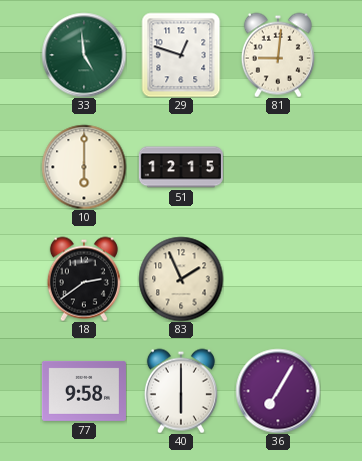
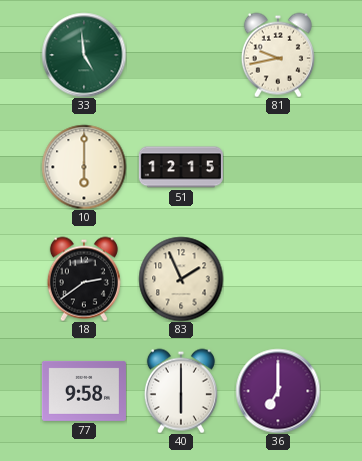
29: 12:48 -> none (181, 55)
81: 9:01 -> 9:43 (278, 55)
36: 7:05 -> 7:00 (278, 391)
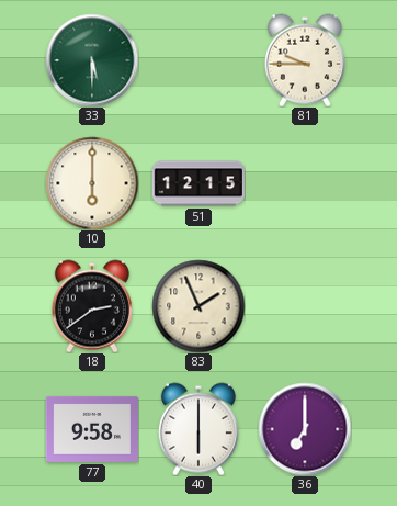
33: 4:59 -> 5:30 (92, 60)
81: 9:43 -> 9:45 (305, 60)
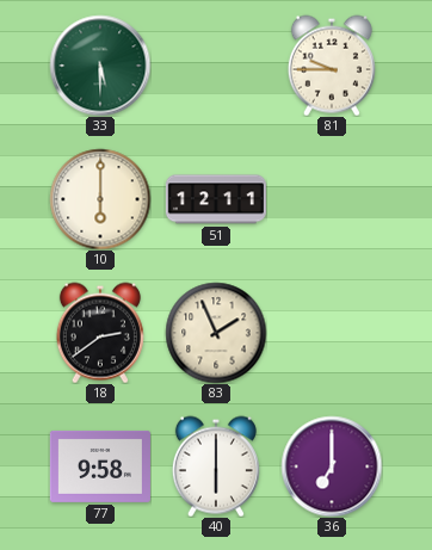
51: 12:15 -> 12:11 (216, 199)
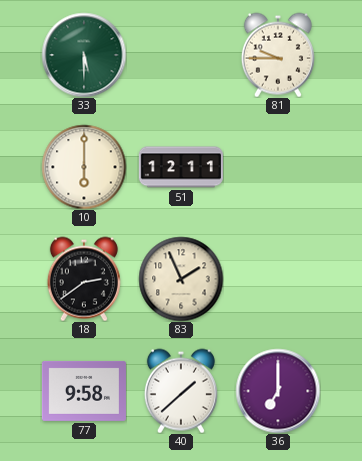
40: 6:00 -> 1:38 (181, 391)
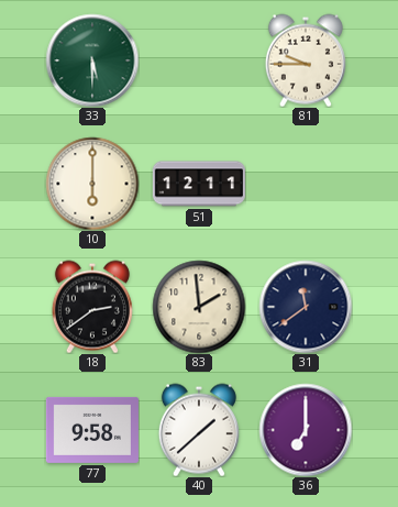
83: 1:56 -> 1:59 (199, 307)
31: none -> 11:39 (306, 307)
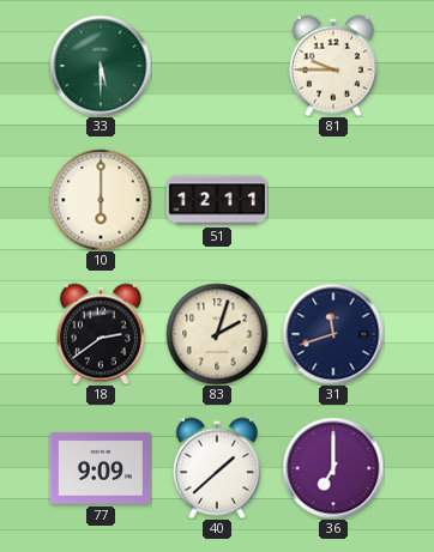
83: 1:59 -> 2:03 (217, 334)
31: 11:39 -> 11:42 (333, 334)
77: 9:58 -> 9:09 (101, 468)
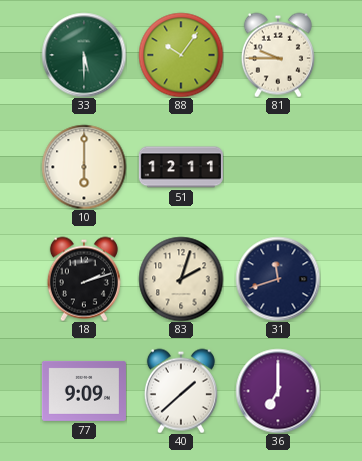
88: none -> 10:06 (181, 55)
18: 2:39 -> 2:12 (84, 279)
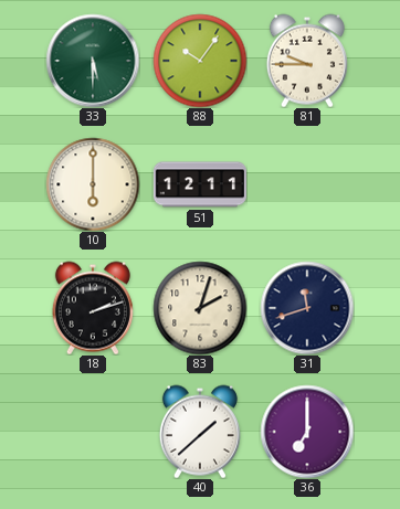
77: 9:09 -> none (84, 391)
